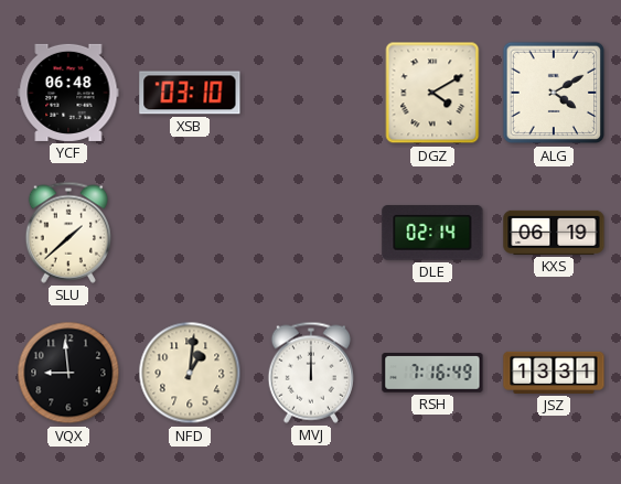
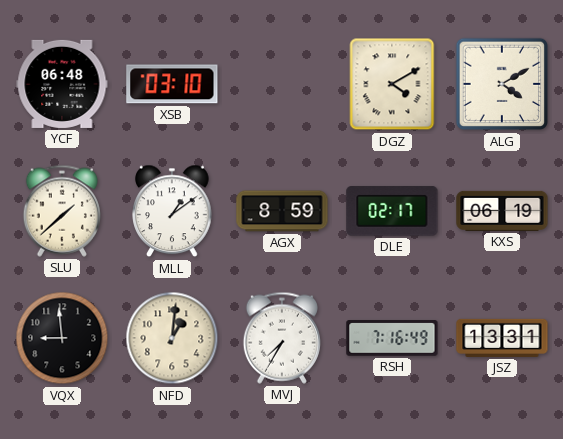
MLL: none -> 1:09 (172, 211)
AGX: none -> 8:59 (282, 211)
DLE: 02:14 -> 02:17 (392, 211)
MVJ: 12:00 -> 7:35 (282, 338)
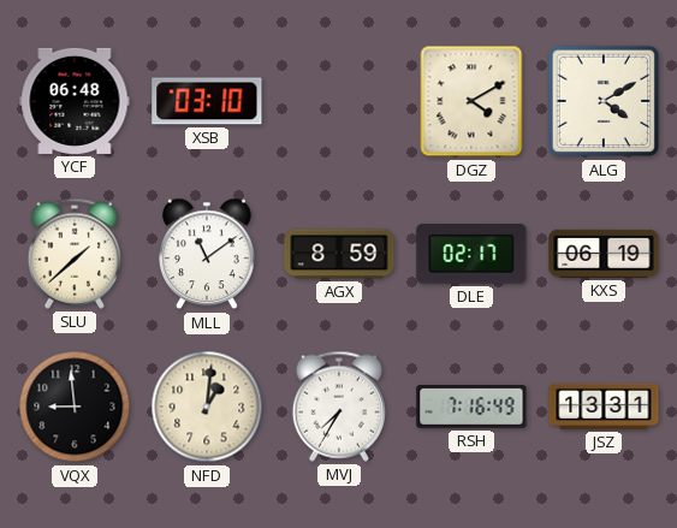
MLL: 1:09 -> 11:09 (207, 254)
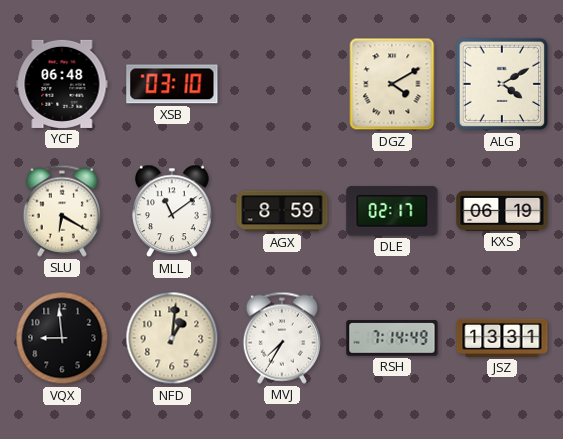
SLU: 1:38 -> 6:20 (62, 211)
RSH: 7:16 -> 7:14 (392, 338)
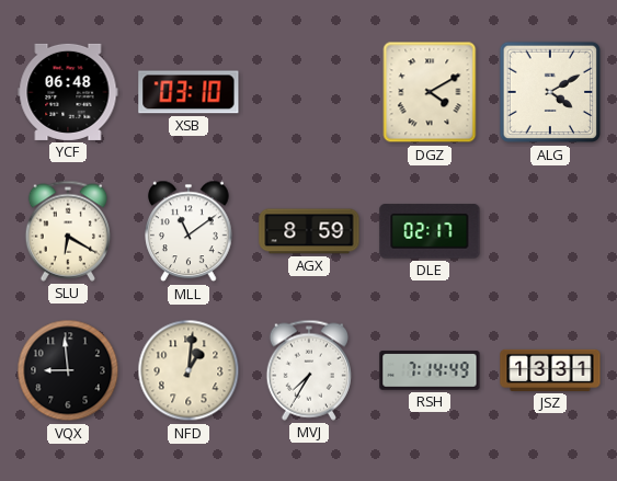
KXS: 06:19 -> none (502, 211)
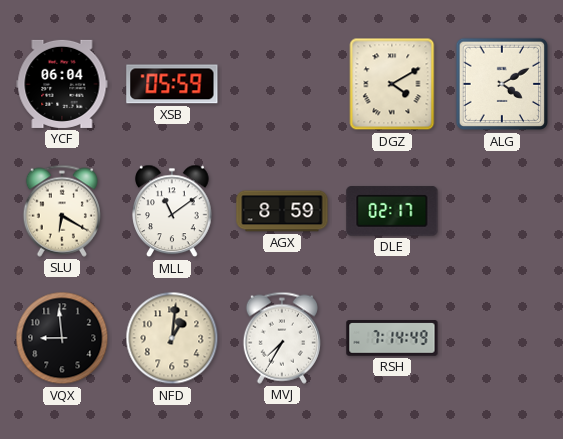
YCF: 06:48 -> 06:04 (62, 84)
XSB: 03:10 -> 05:59 (172, 84)
JSZ: 13:31 -> none (550, 370)
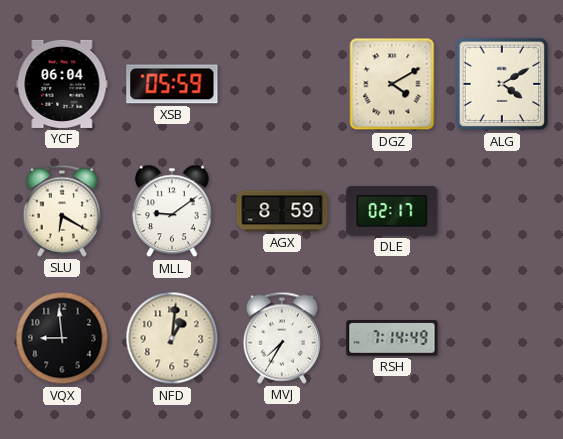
MLL: 11:09 -> 9:09 (172, 211)
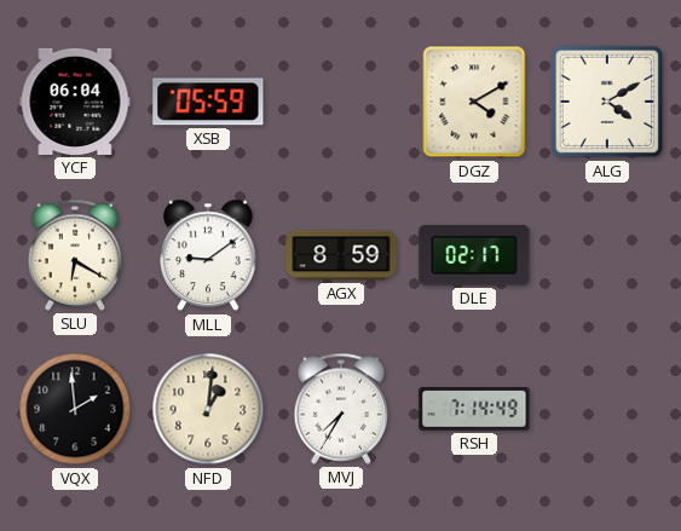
VQX: 8:59 -> 1:59 (75, 409)
